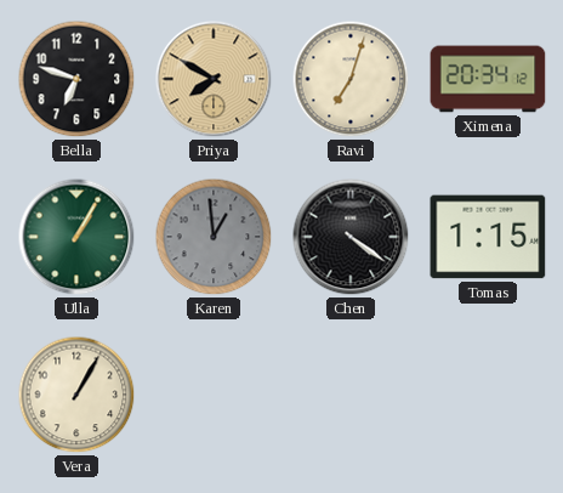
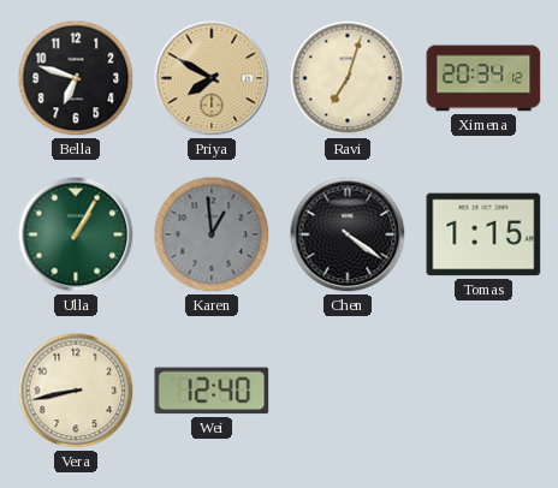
Vera: 1:05 -> 8:43 (76, 391)
Wei: none -> 12:40 (212, 391)
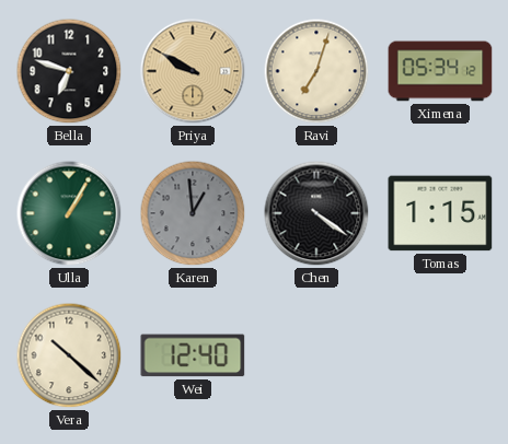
Priya: 7:50 -> 9:50 (193, 71)
Ximena: 20:34 -> 05:34 (440, 71)
Vera: 8:43 -> 10:22 (69, 355)
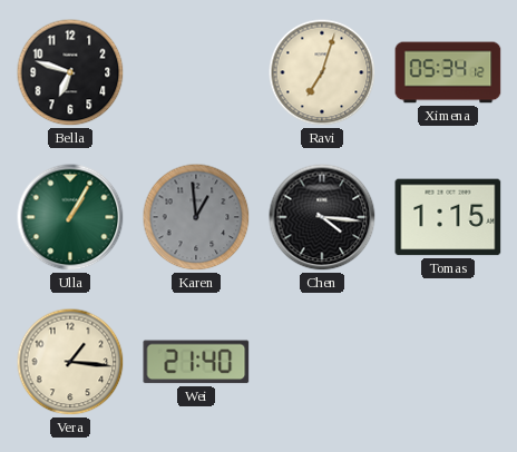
Priya: 9:50 -> none (193, 71)
Chen: 4:21 -> 4:16 (322, 217)
Vera: 10:22 -> 1:16 (70, 362)
Wei: 12:40 -> 21:40 (196, 362)
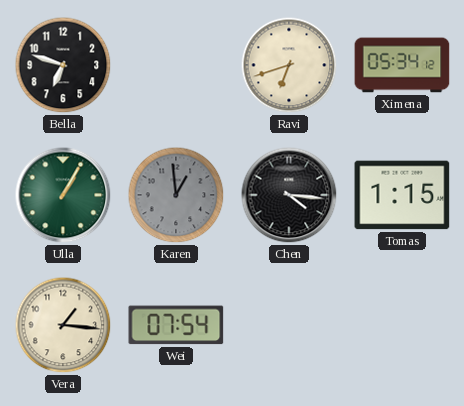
Ravi: 7:03 -> 6:42 (289, 65)
Wei: 21:40 -> 07:54 (176, 325)
